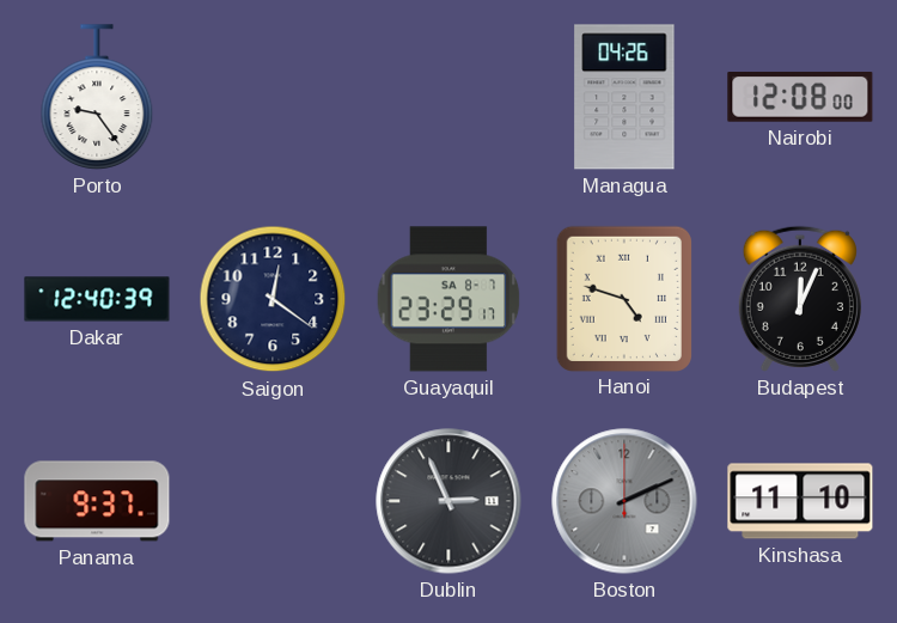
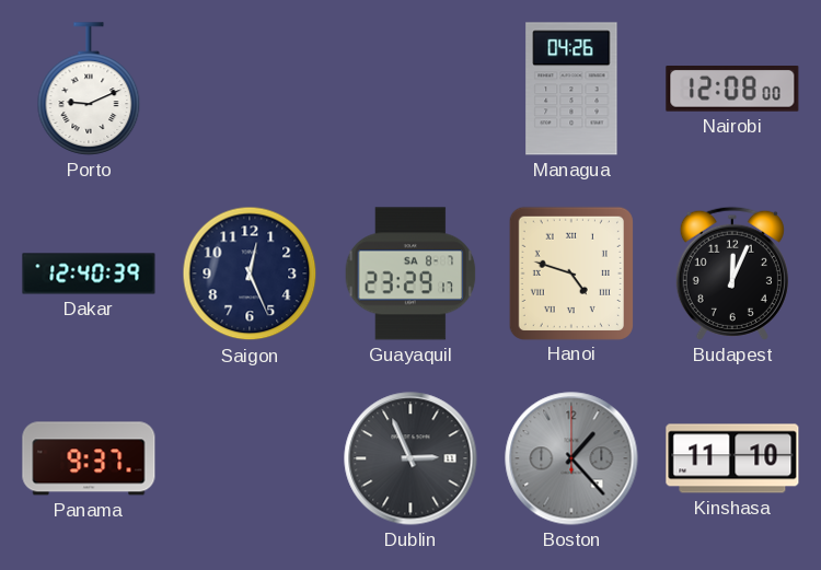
Porto: 9:24 -> 9:11 (89, 89)
Saigon: 12:21 -> 12:26 (250, 274)
Boston: 2:11 -> 1:23 (571, 458)
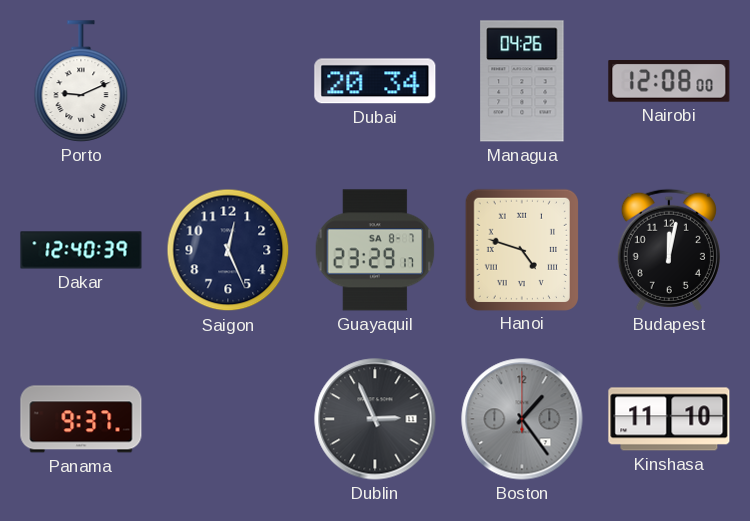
Dubai: none -> 20:34 (375, 81)
Budapest: 12:04 -> 12:02 (669, 250)
Boston: 1:23 -> 1:24 (522, 419)
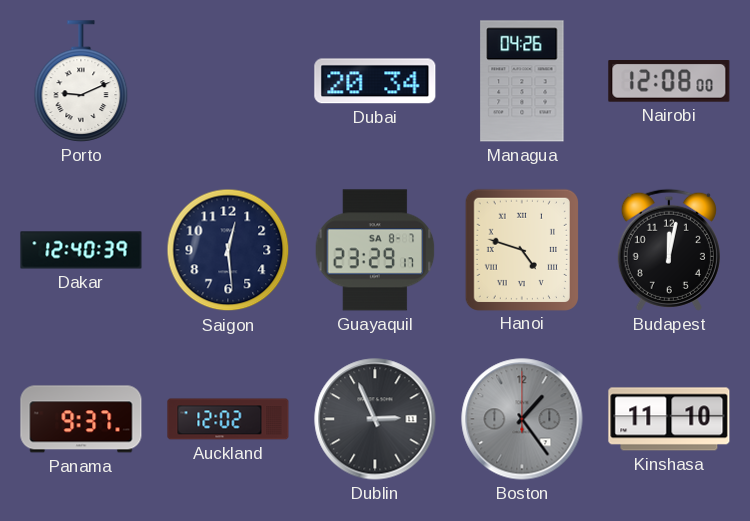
Saigon: 12:26 -> 12:29 (228, 250)
Auckland: none -> 12:02 (228, 419)
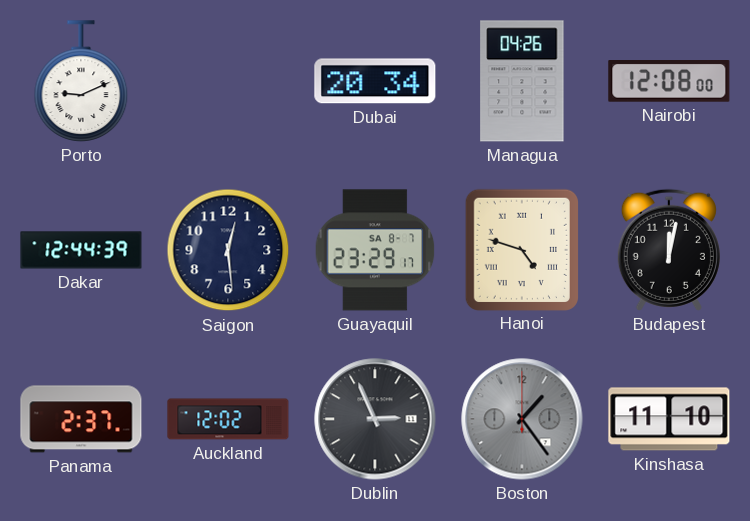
Dakar: 12:40 -> 12:44 (81, 250)
Panama: 9:37 -> 2:37 (81, 419)
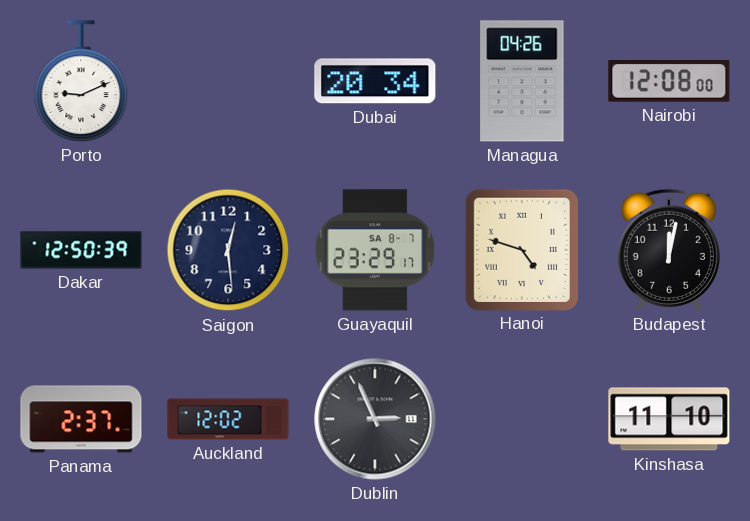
Dakar: 12:44 -> 12:50 (81, 250)
Boston: 1:24 -> none (522, 419)
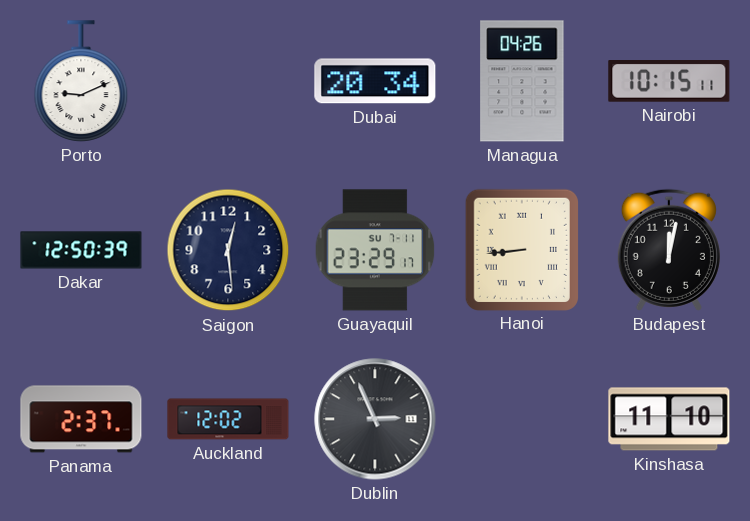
Nairobi: 12:08 -> 10:15 (669, 82)
Guayaquil date: SA 8-7 -> SU 7-11 (375, 250)
Hanoi: 4:48 -> 8:44 (522, 249)
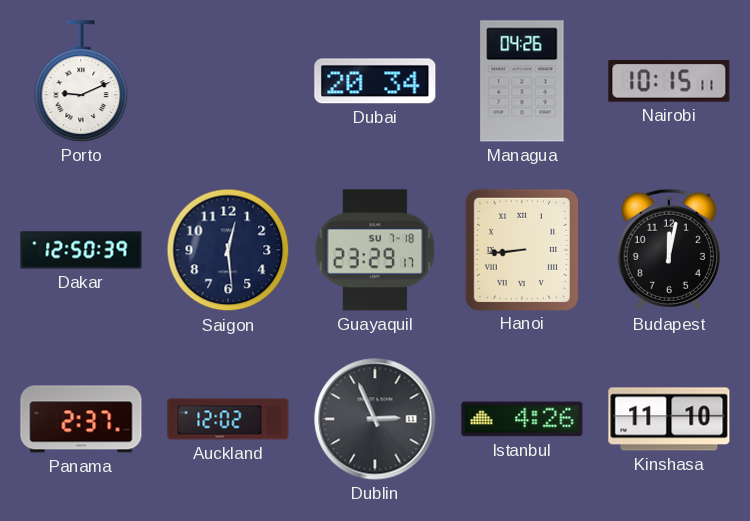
Guayaquil date: SU 7-11 -> SU 7-18 (375, 250)
Istanbul: none -> 4:26 (522, 419)
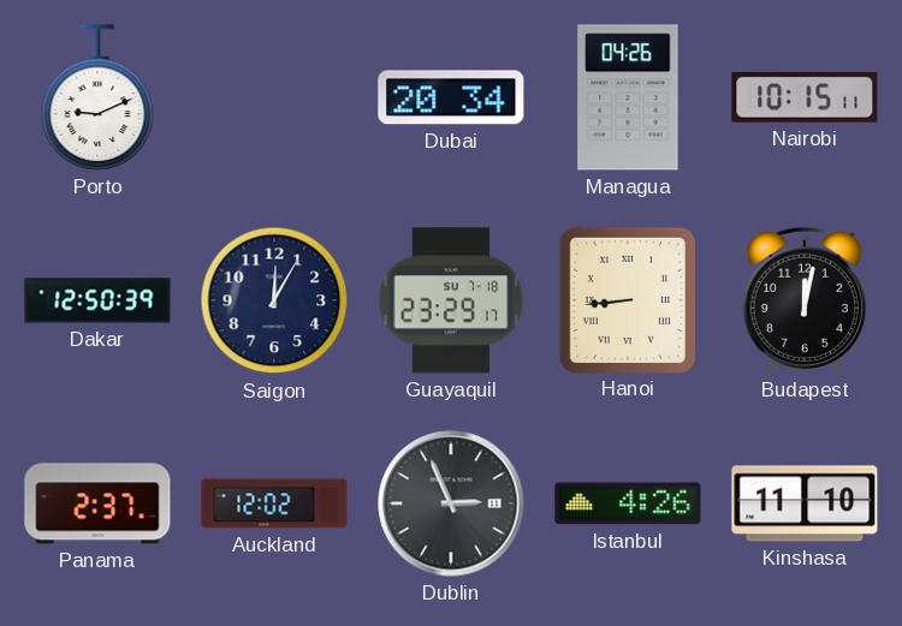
Saigon: 12:29 -> 12:05 (274, 300)
